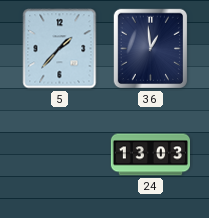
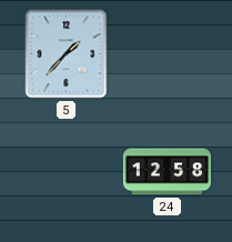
36: 12:59 -> none (151, 49)
24: 13:03 -> 12:58 (167, 172)
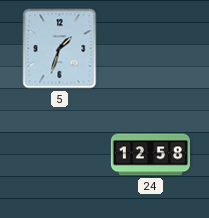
5: 1:37 -> 1:33 (60, 49)
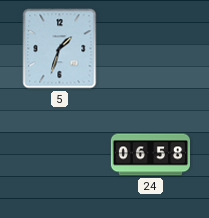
24: 12:58 -> 06:58 (150, 155)
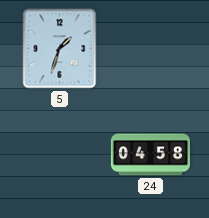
24: 06:58 -> 04:58 (150, 155)
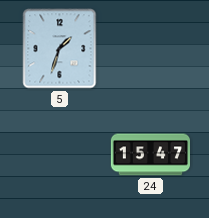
24: 04:58 -> 15:47 (150, 155)
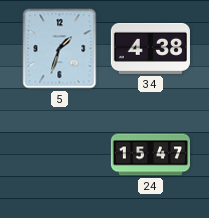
34: none -> 4:38 (150, 48)
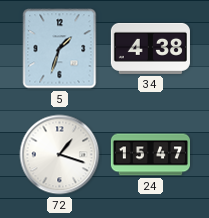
72: none -> 1:18 (60, 155)
